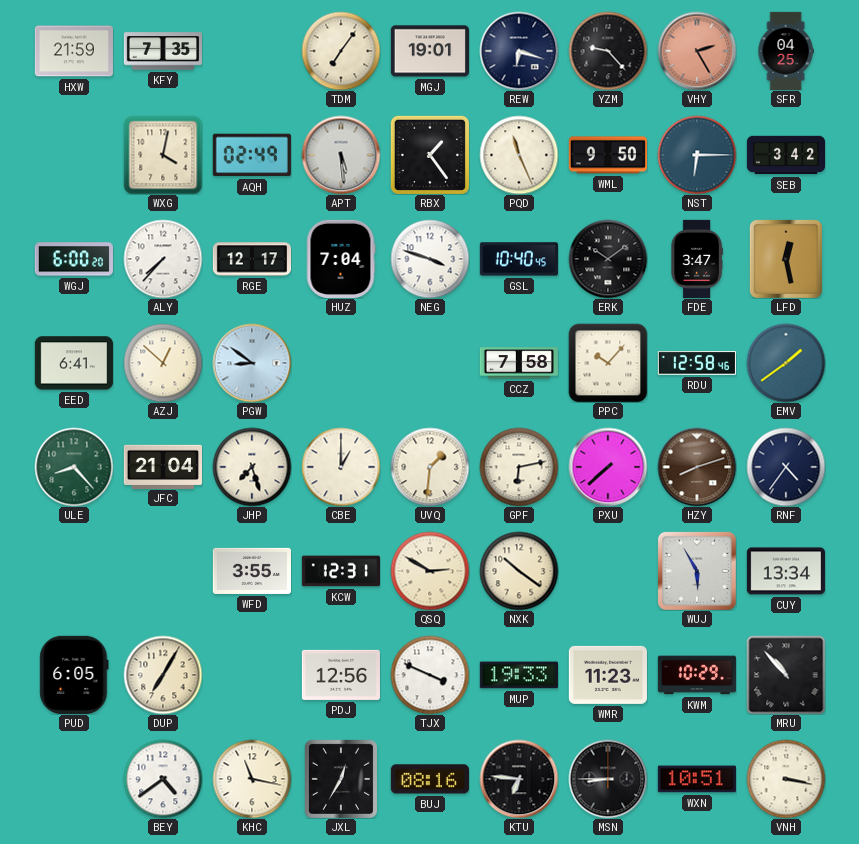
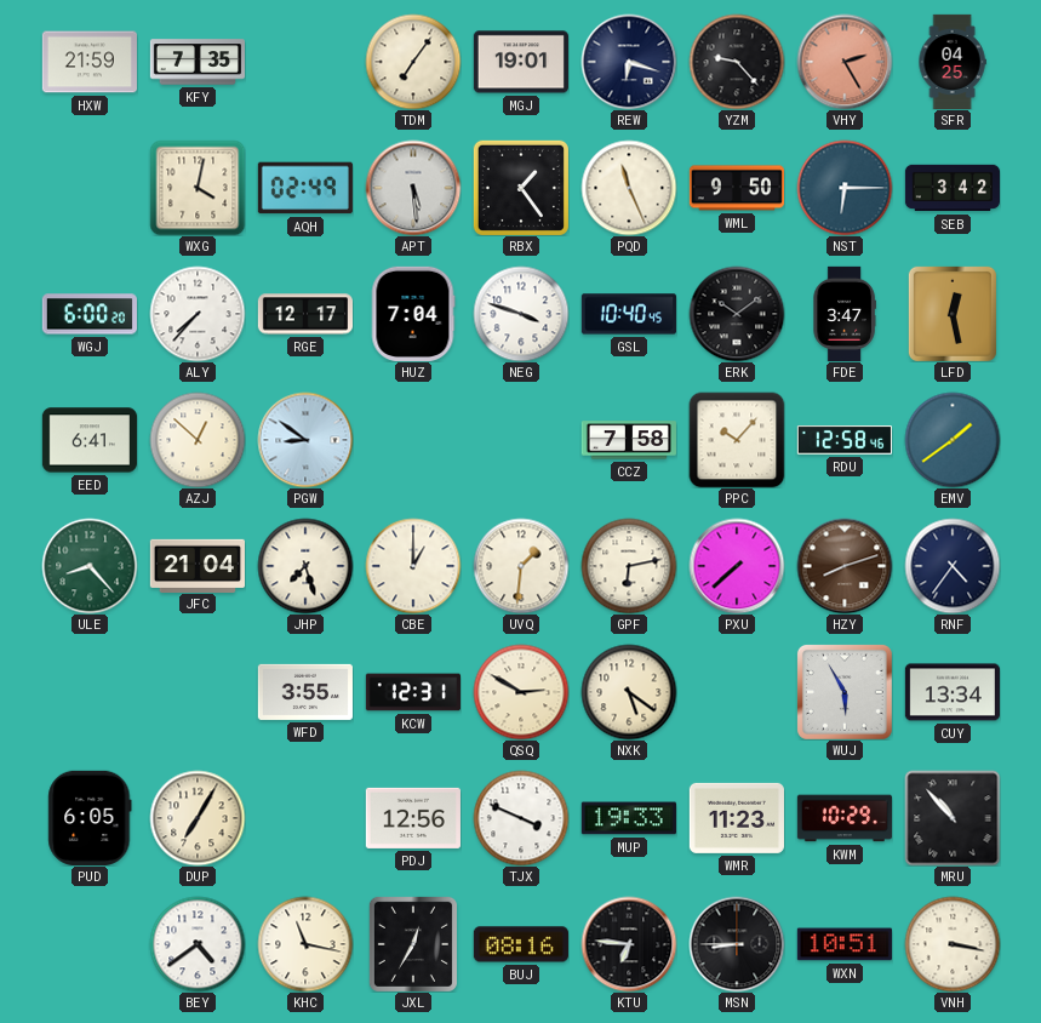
NXK: 10:21 -> 5:21 (629, 692)
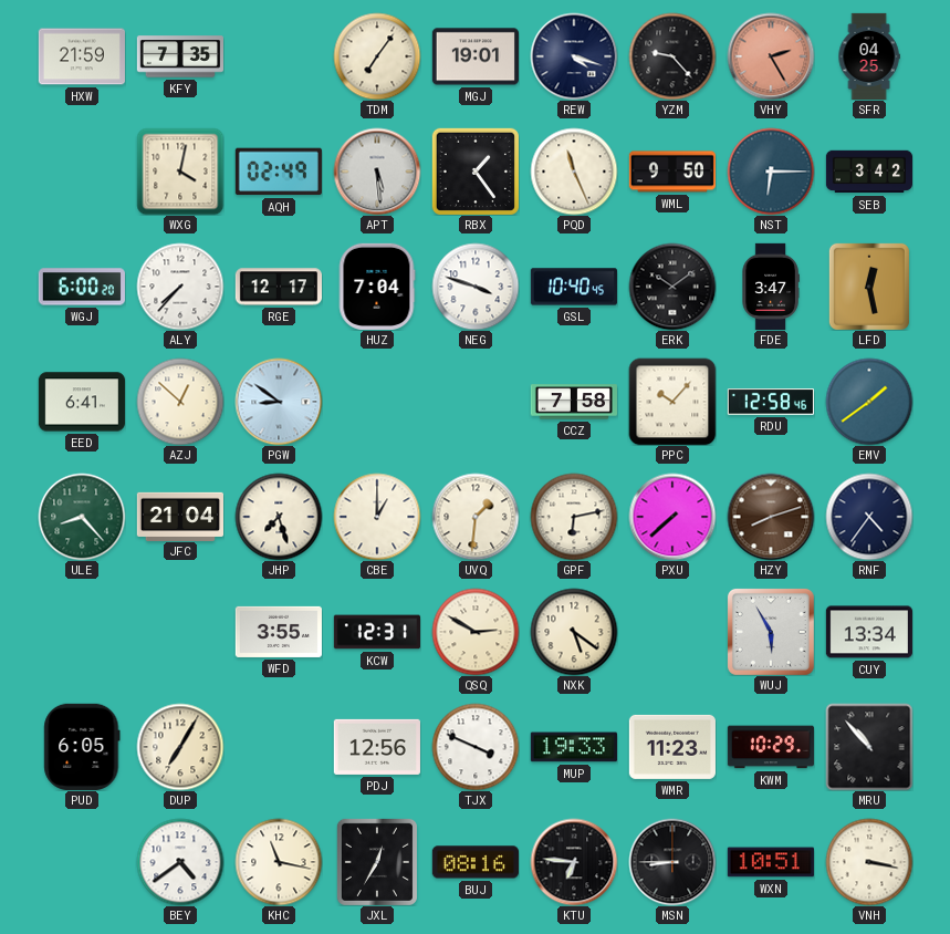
REW: 6:18 -> 4:18 (574, 56)
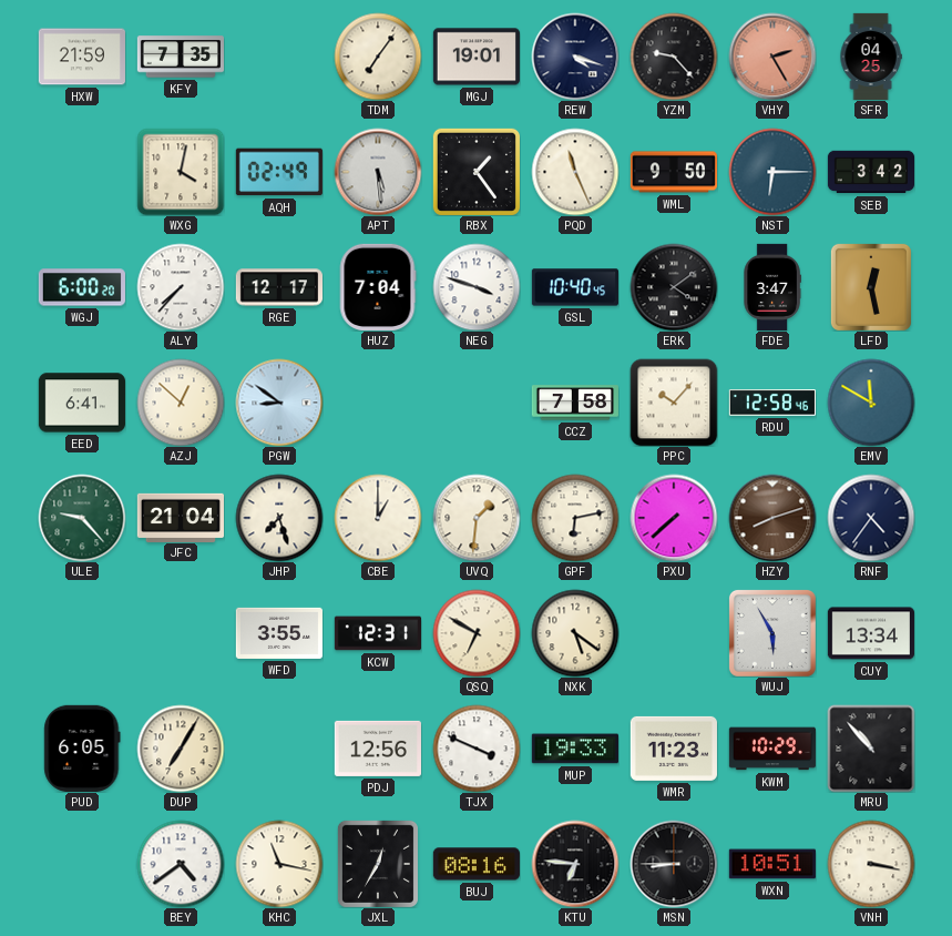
ERK: 10:09 -> 4:09 (674, 287)
EMV: 1:39 -> 11:50 (871, 403)
ULE: 8:23 -> 9:23 (82, 518)
QSQ: 2:50 -> 6:50 (477, 633)
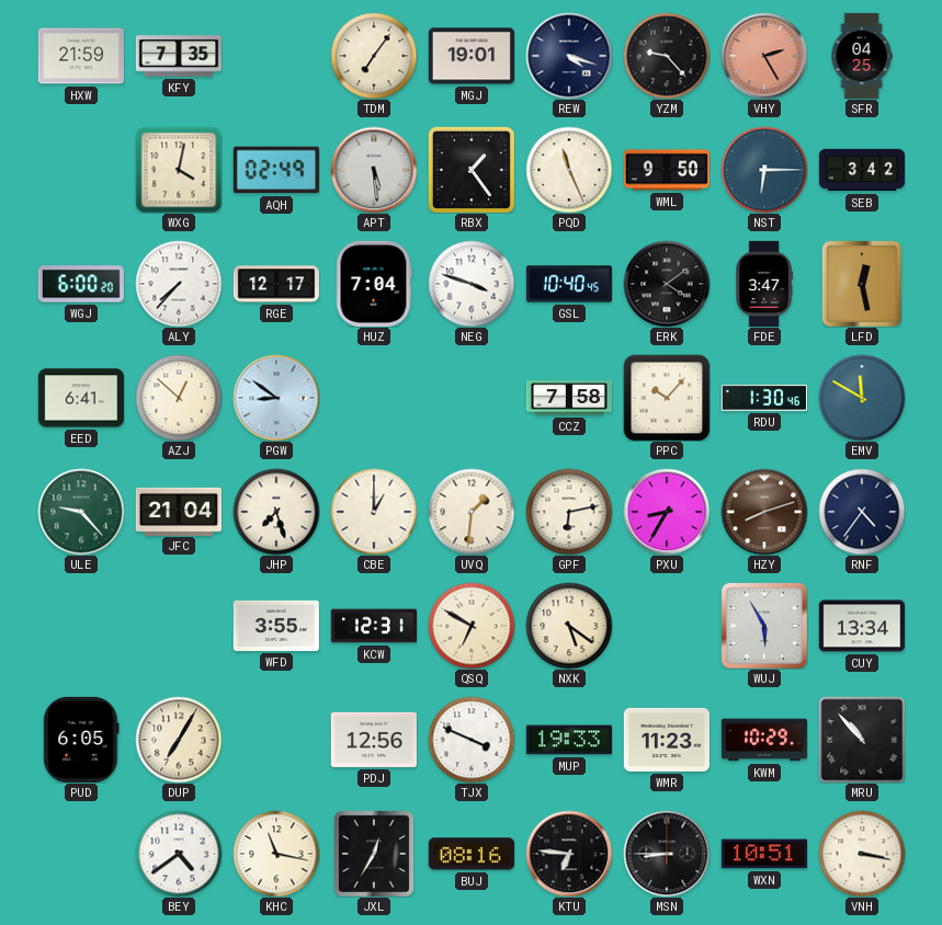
RDU: 12:58 -> 1:30 (764, 398)
PXU: 7:38 -> 8:35 (667, 512)
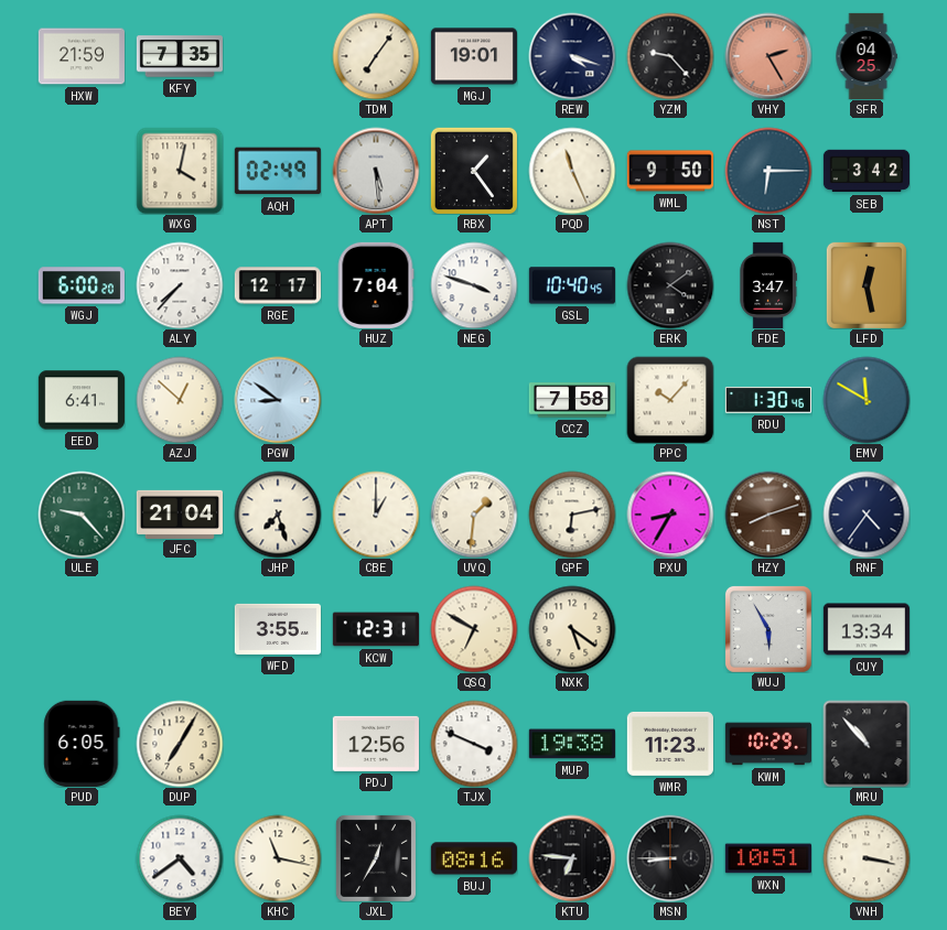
MUP: 19:33 -> 19:38 (572, 744)
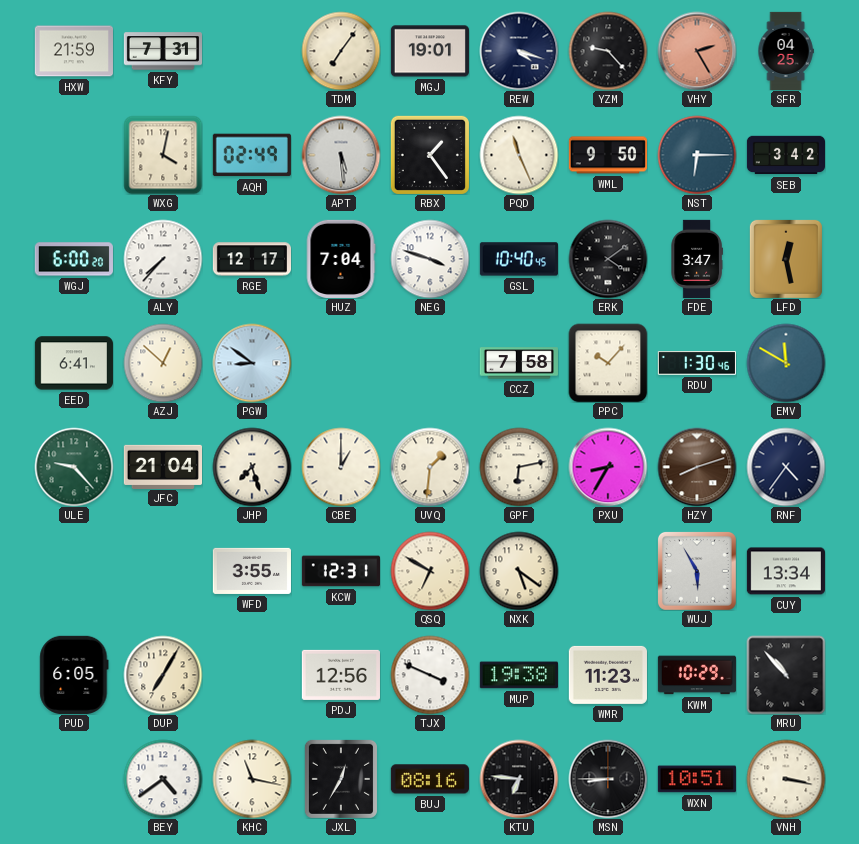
KFY: 7:35 -> 7:31 (162, 51)
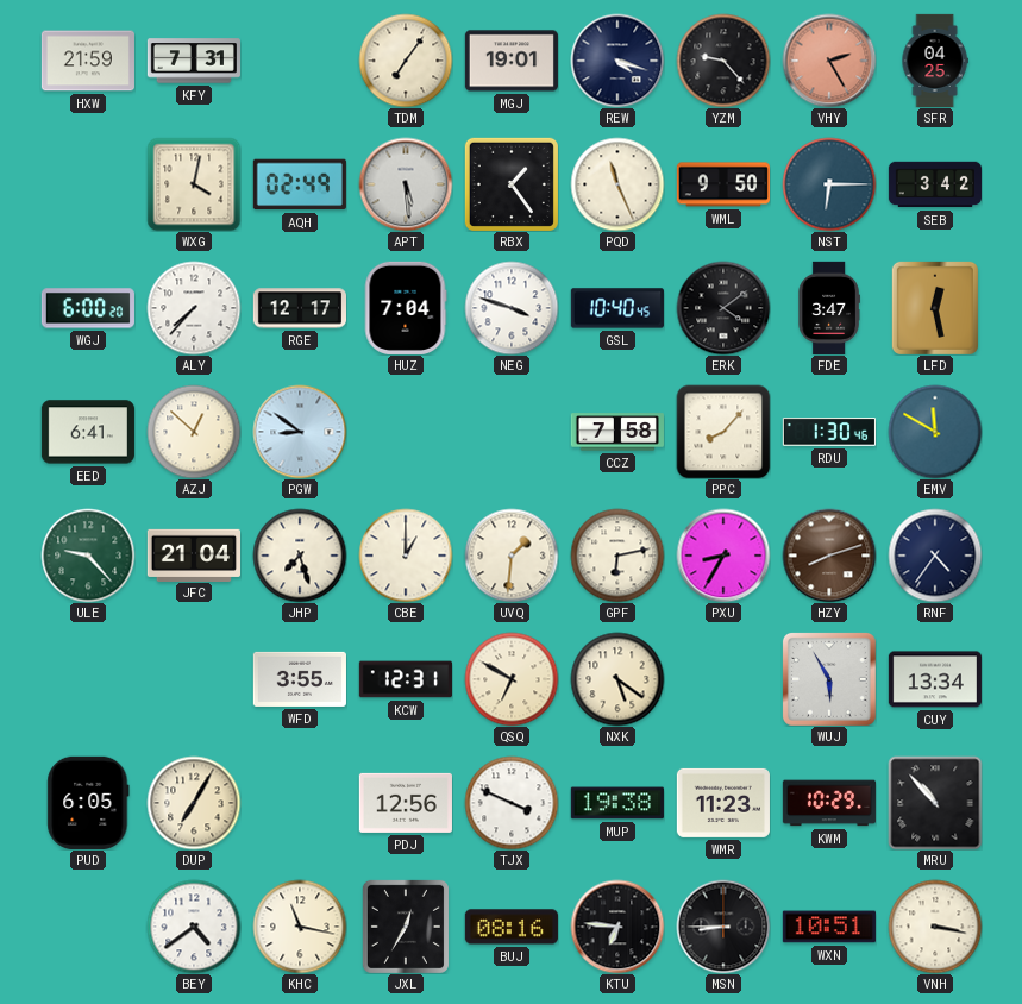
PPC: 10:07 -> 8:07 (723, 432)
